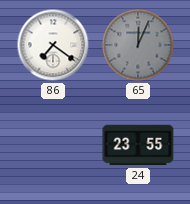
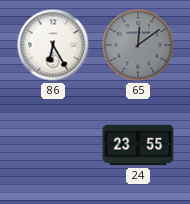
86: 7:21 -> 6:25 (53, 45)
65: 12:04 -> 12:09 (138, 45)
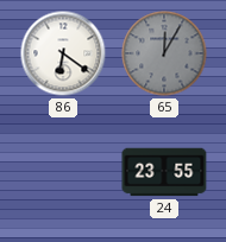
86: 6:25 -> 6:21 (63, 53)
65: 12:09 -> 12:05 (164, 53)
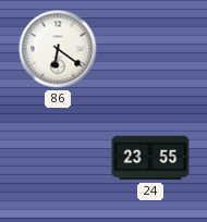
65: 12:05 -> none (164, 53)
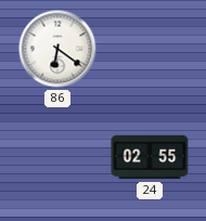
24: 23:55 -> 02:55 (150, 157)
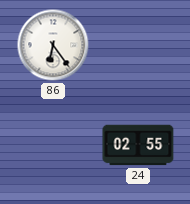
86: 6:21 -> 6:24 (53, 45)
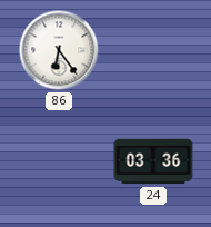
24: 02:55 -> 03:36 (153, 161)
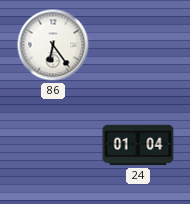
24: 03:36 -> 01:04 (138, 145)
